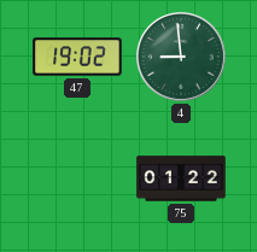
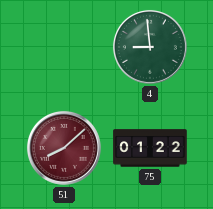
47: 19:02 -> none (77, 57)
51: none -> 8:08 (64, 148)
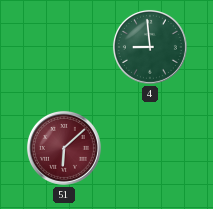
51: 8:08 -> 6:08 (64, 148)
75: 01:22 -> none (150, 148)
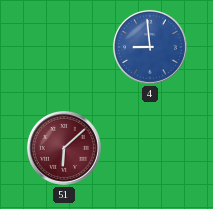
4 dial: green -> blue (150, 47)
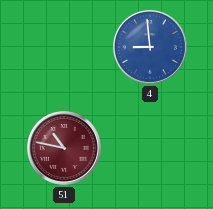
51: 6:08 -> 10:47 (64, 148)
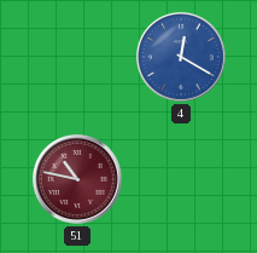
4: 8:59 -> 12:20 (181, 57)
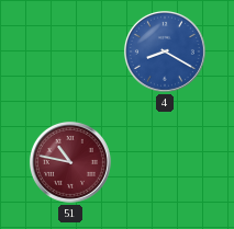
4: 12:20 -> 8:20 (165, 51)
